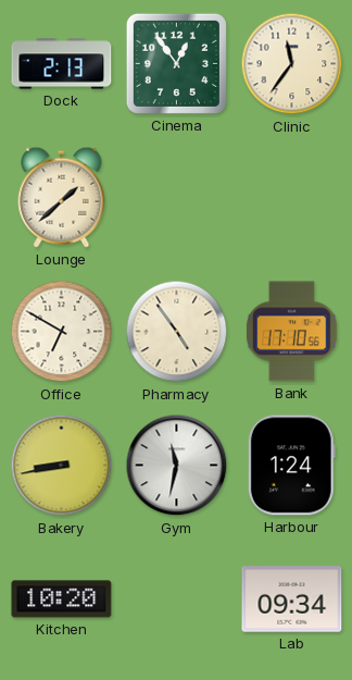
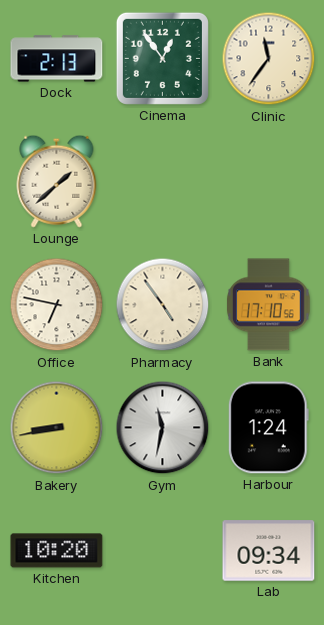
Office: 6:50 -> 6:47 (57, 305)
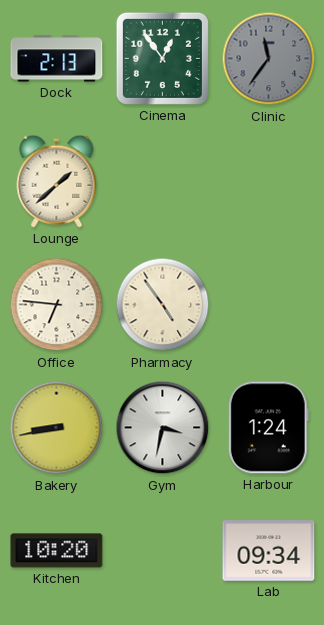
Clinic dial: cream -> grey (269, 59)
Office: 6:47 -> 6:46 (57, 305)
Bank: 17:10 -> none (269, 305)
Gym: 11:32 -> 3:32 (163, 428)
